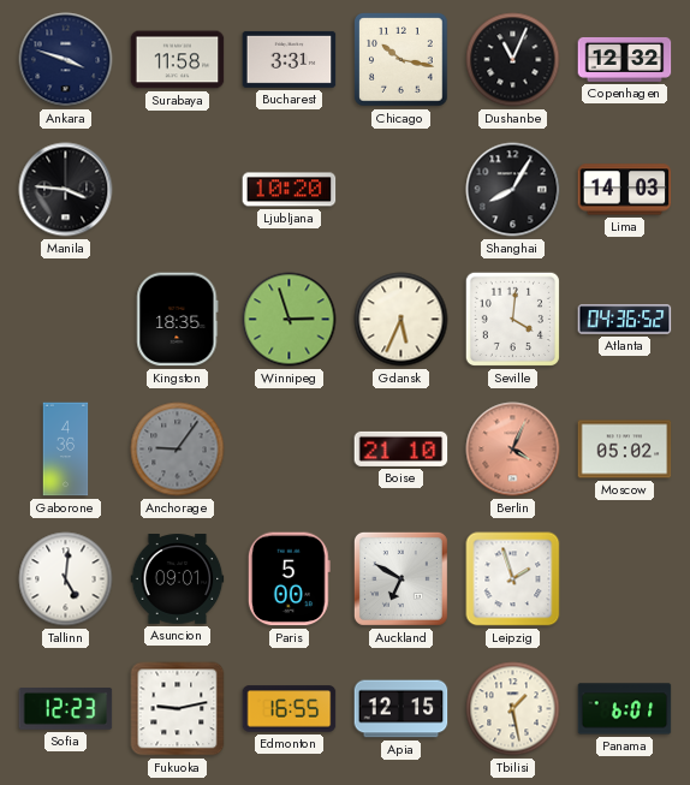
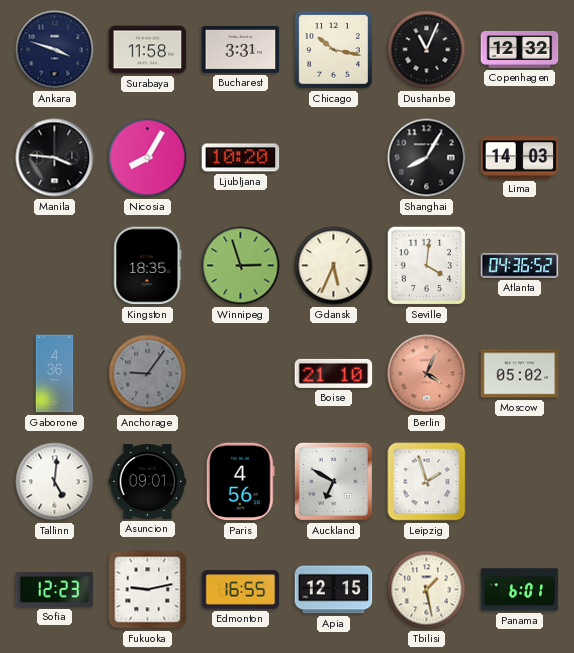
Nicosia: none -> 8:05 (148, 158)
Paris: 5:00 -> 4:56 (240, 482)
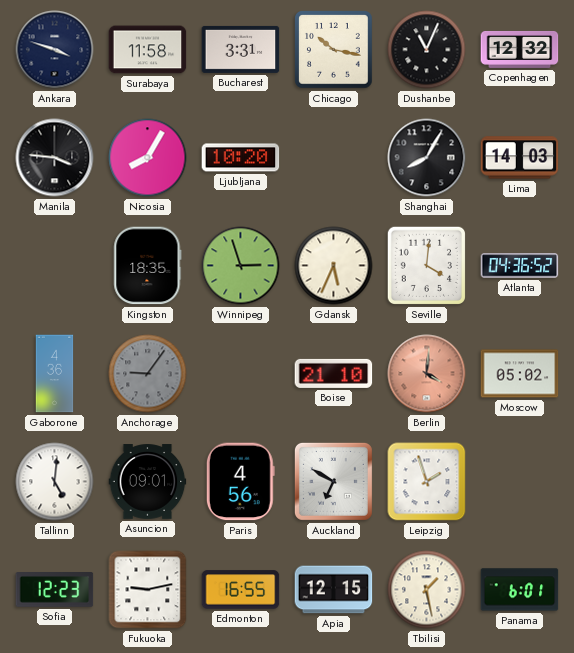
Berlin: 4:04 -> 4:01 (427, 374)
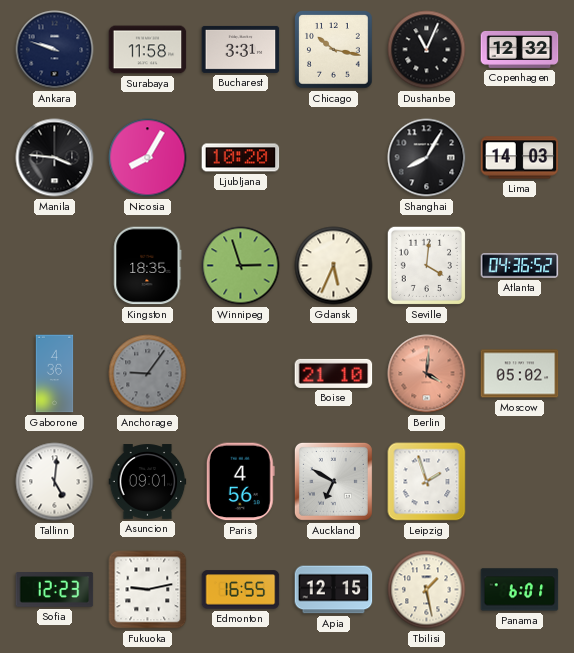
Ankara: 3:48 -> 9:48 (55, 50)
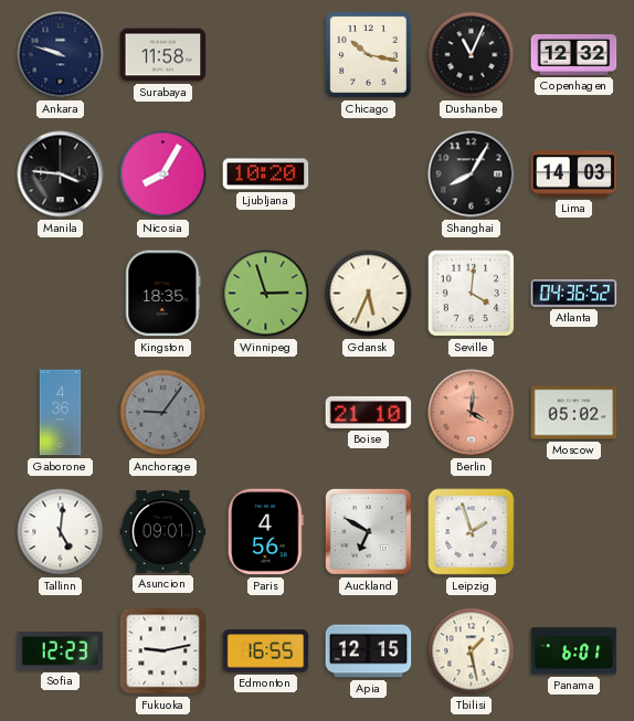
Bucharest: 3:31 -> none (241, 49)
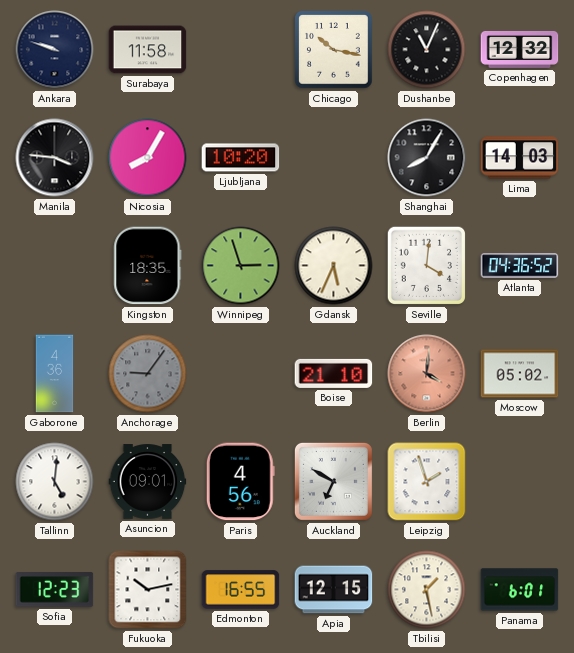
Fukuoka: 9:13 -> 10:13 (148, 590)
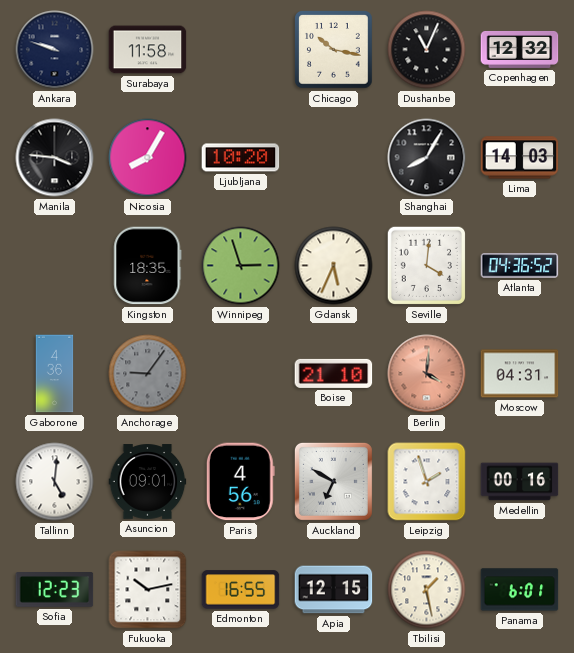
Moscow: 05:02 -> 04:31 (520, 374)
Medellin: none -> 00:16 (520, 482)
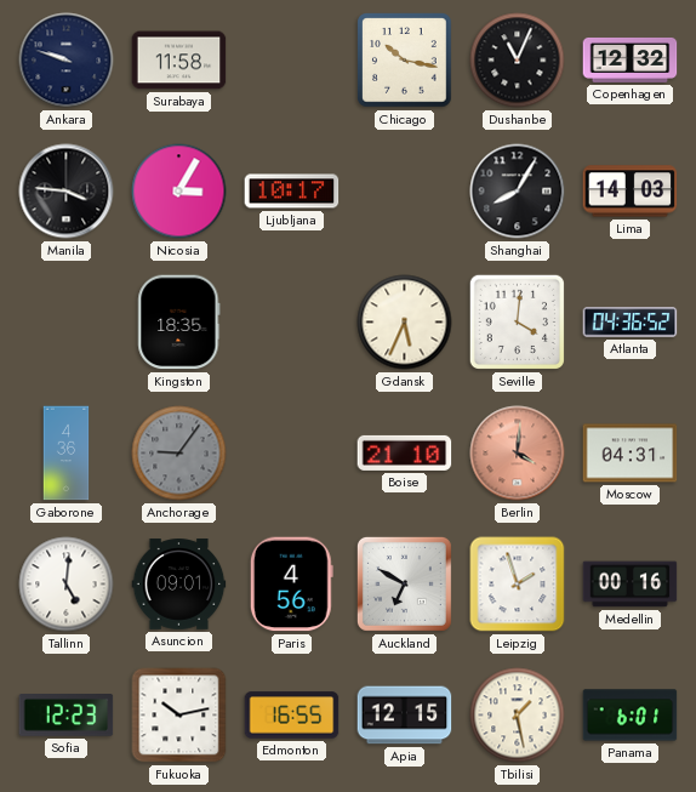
Nicosia: 8:05 -> 3:05 (179, 192)
Ljubljana: 10:20 -> 10:17 (292, 192)
Winnipeg: 2:57 -> none (241, 266)
